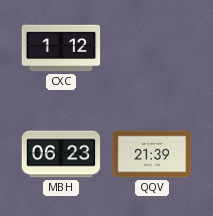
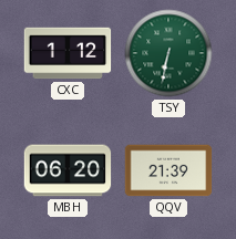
TSY: none -> 6:32 (168, 53)
MBH: 06:23 -> 06:20 (68, 170)
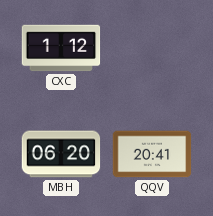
TSY: 6:32 -> none (168, 53)
QQV: 21:39 -> 20:41 (152, 154)
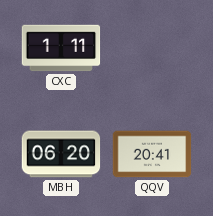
CXC: 1:12 -> 1:11 (61, 48)
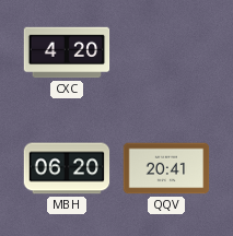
CXC: 1:11 -> 4:20 (67, 52)
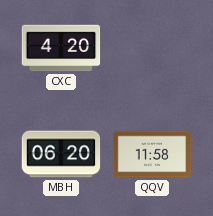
QQV: 20:41 -> 11:58 (152, 154)
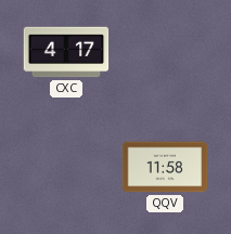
CXC: 4:20 -> 4:17 (66, 52)
MBH: 06:20 -> none (61, 154)
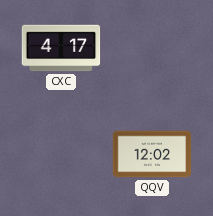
QQV: 11:58 -> 12:02 (152, 154)
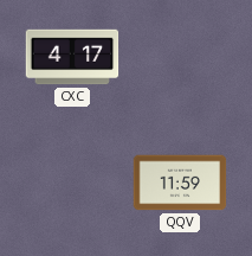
QQV: 12:02 -> 11:59 (180, 183)
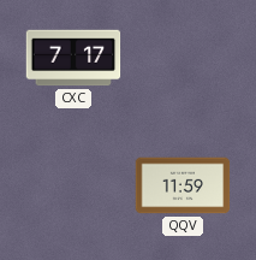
CXC: 4:17 -> 7:17 (73, 58)
